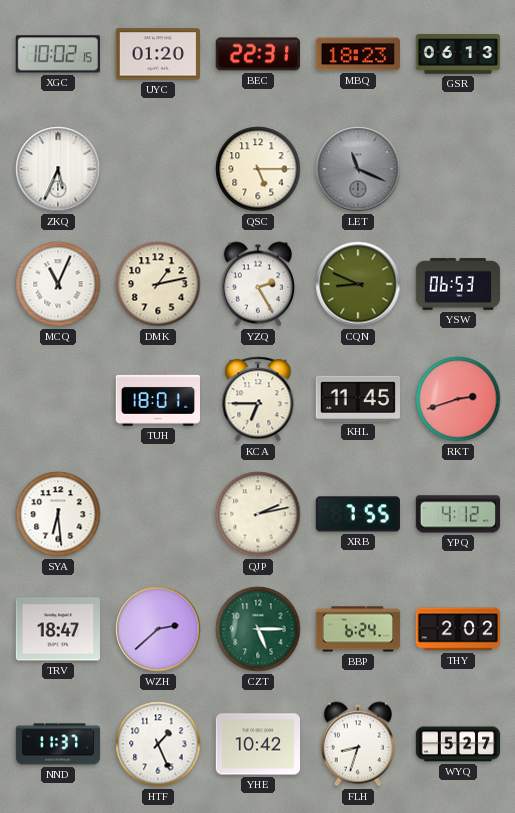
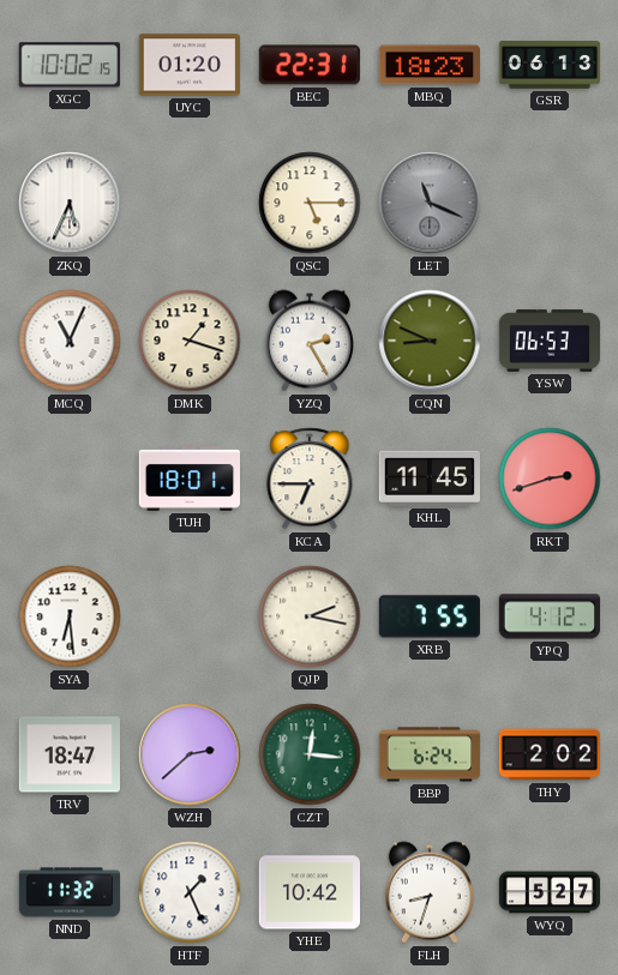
DMK: 1:13 -> 1:18 (190, 341)
QJP: 2:13 -> 2:17 (310, 616)
CZT: 5:15 -> 12:16 (310, 754)
NND: 11:37 -> 11:32 (70, 892)
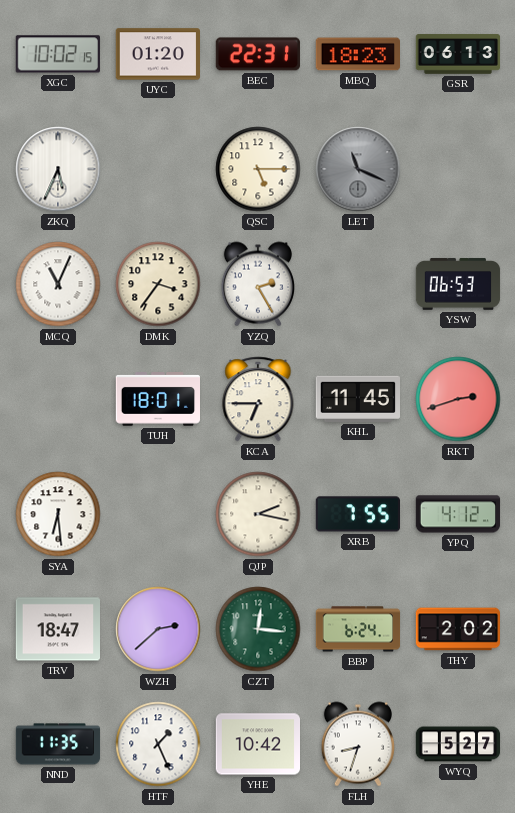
DMK: 1:18 -> 3:36 (158, 284)
CQN: 8:49 -> none (430, 341)
NND: 11:32 -> 11:35 (58, 744)
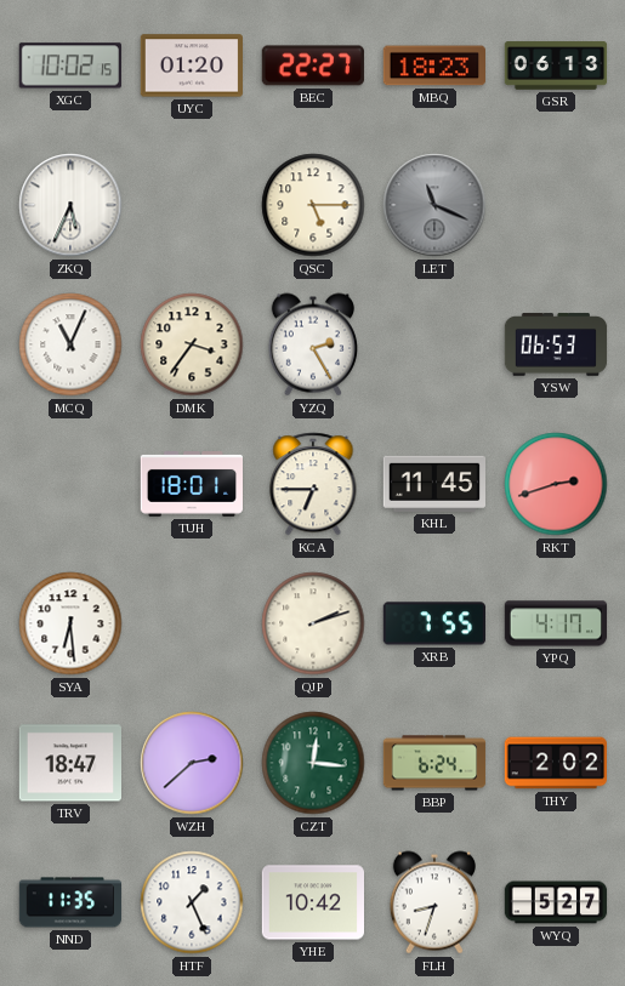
BEC: 22:31 -> 22:27 (313, 65)
QJP: 2:17 -> 2:12 (313, 623)
YPQ: 4:12 -> 4:17 (556, 623)
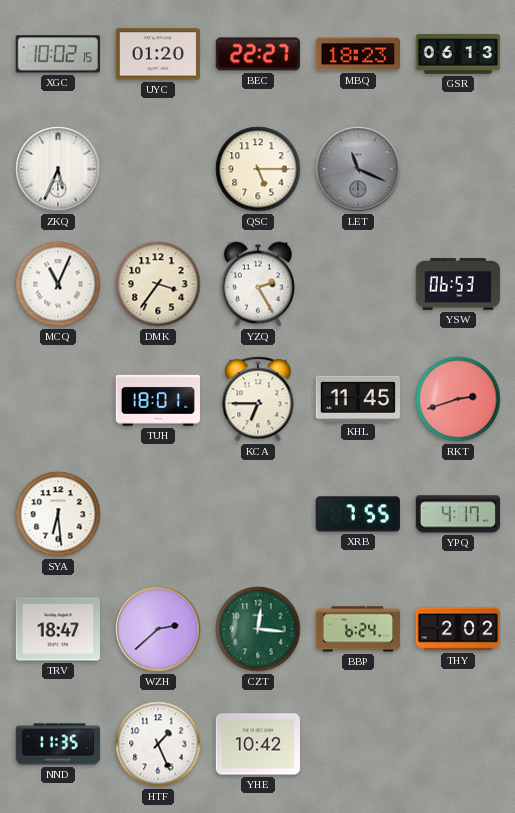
QJP: 2:12 -> none (313, 623)
FLH: 8:33 -> none (433, 902)
WYQ: 5:27 -> none (556, 902)
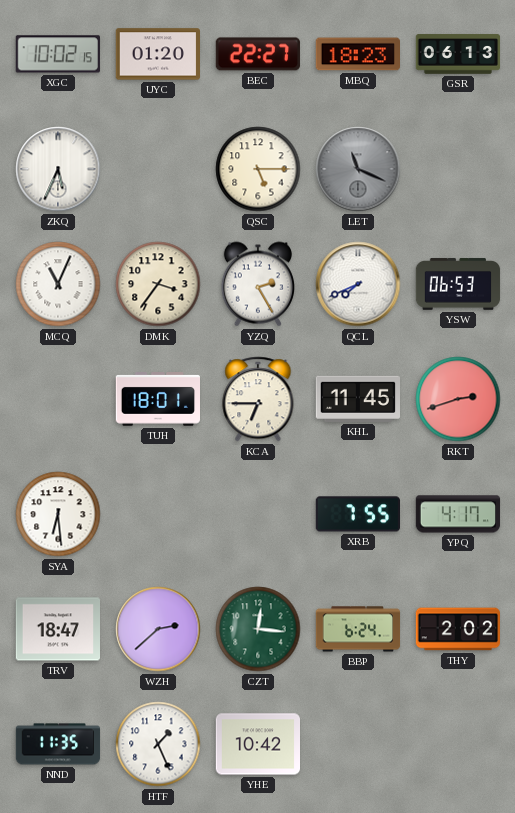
QCL: none -> 7:41 (358, 284)
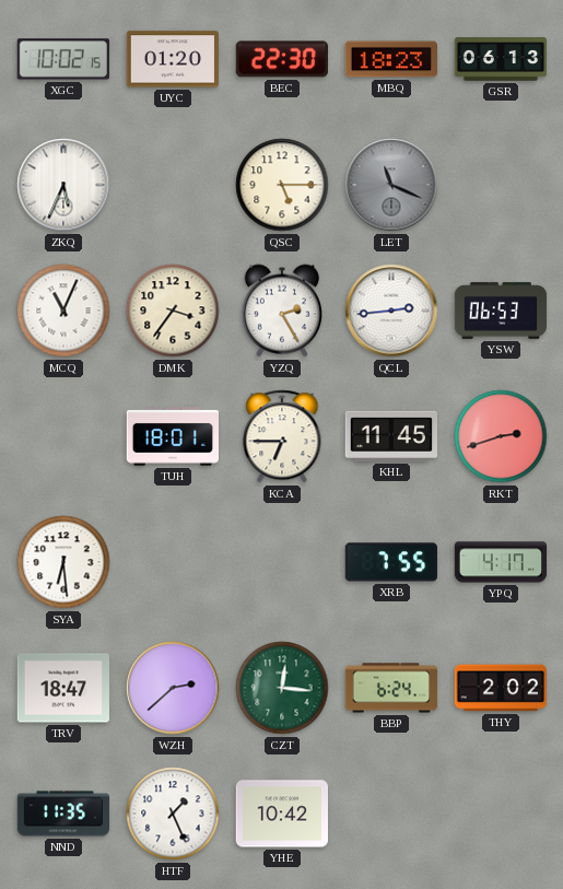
BEC: 22:27 -> 22:30 (282, 59)
QCL: 7:41 -> 2:44 (391, 311)
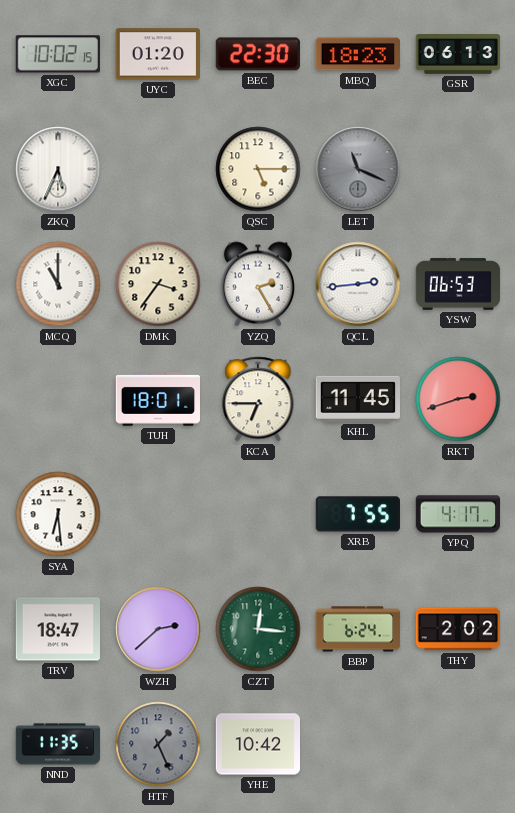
MCQ: 11:04 -> 11:00 (58, 284)
HTF dial: white -> grey (158, 744)
